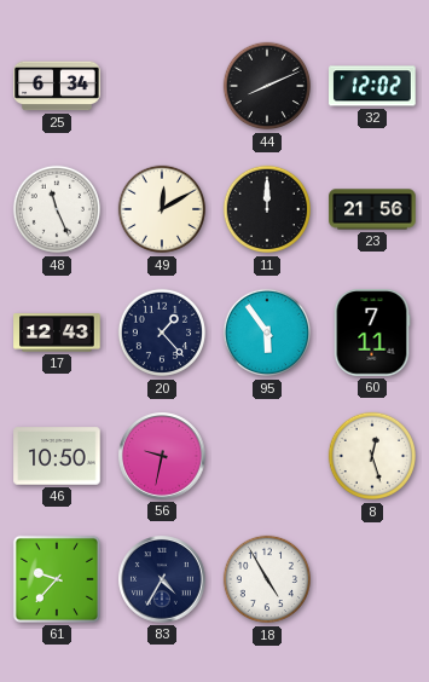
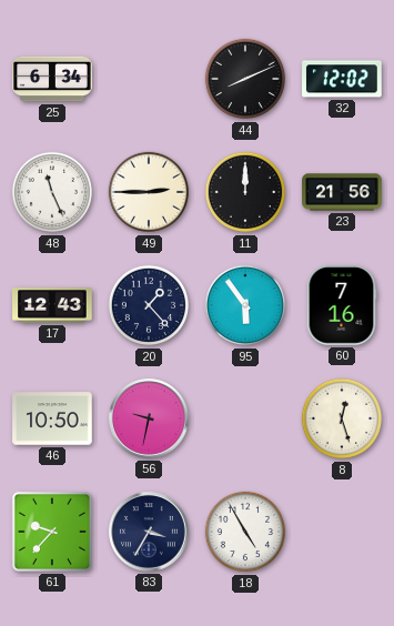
49: 12:10 -> 2:45 (149, 192)
60: 7:11 -> 7:16 (342, 305)
83: 4:35 -> 3:35 (149, 532)
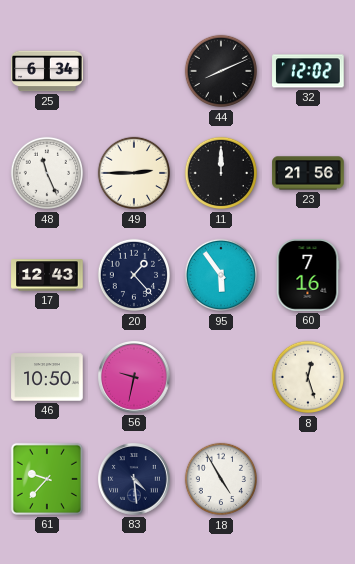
83: 3:35 -> 4:29 (134, 479)
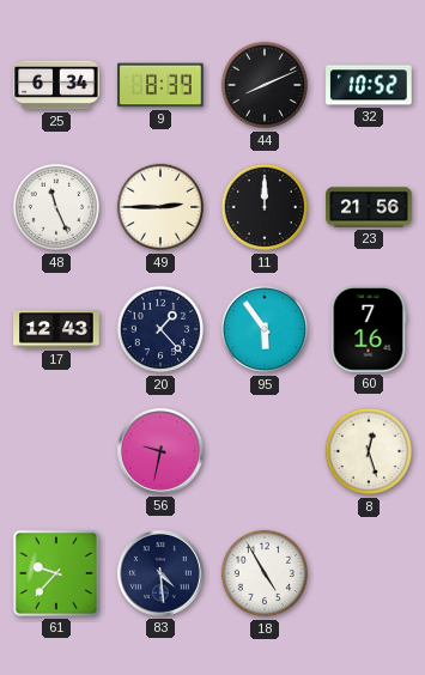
9: none -> 8:39 (160, 85)
32: 12:02 -> 10:52 (369, 85)
46: 10:50 -> none (47, 377)
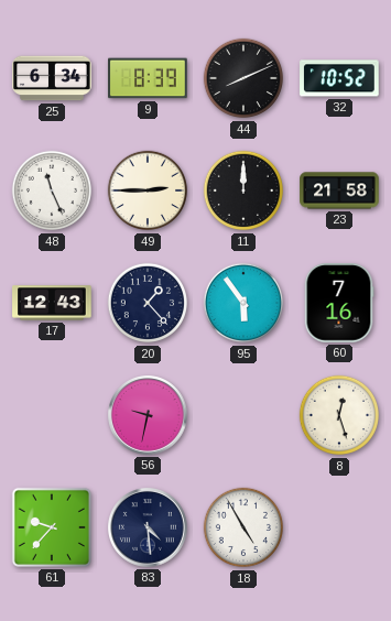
23: 21:56 -> 21:58 (339, 190)
